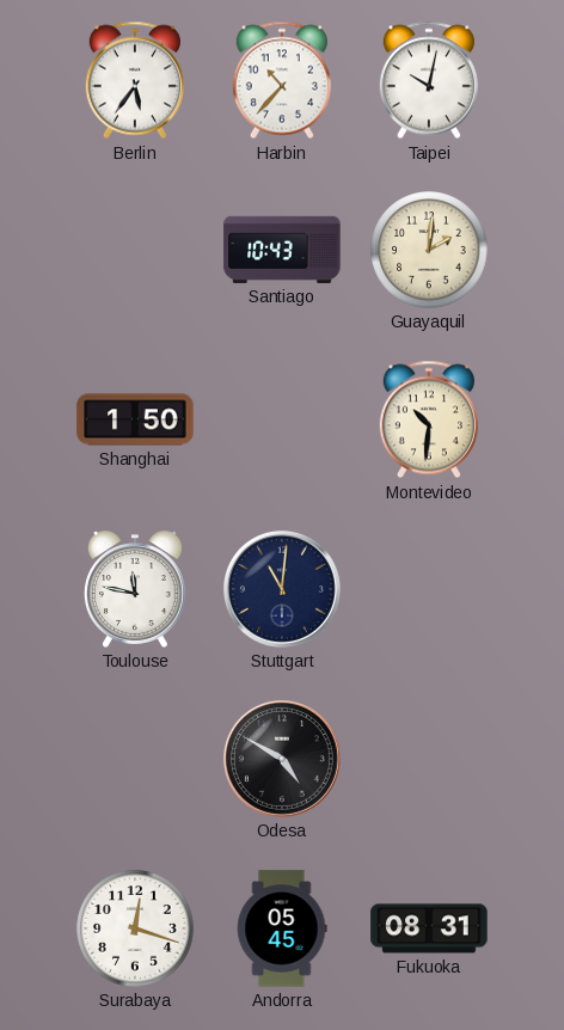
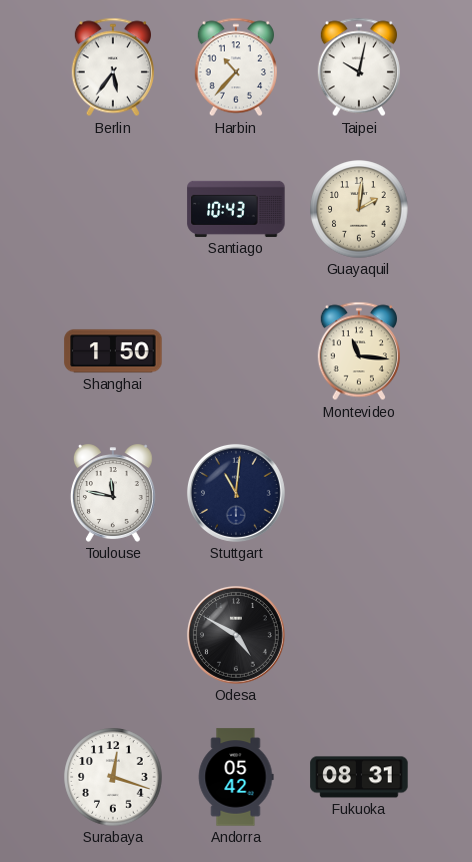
Montevideo: 10:31 -> 11:16 (359, 351)
Andorra: 05:45 -> 05:42 (236, 777)
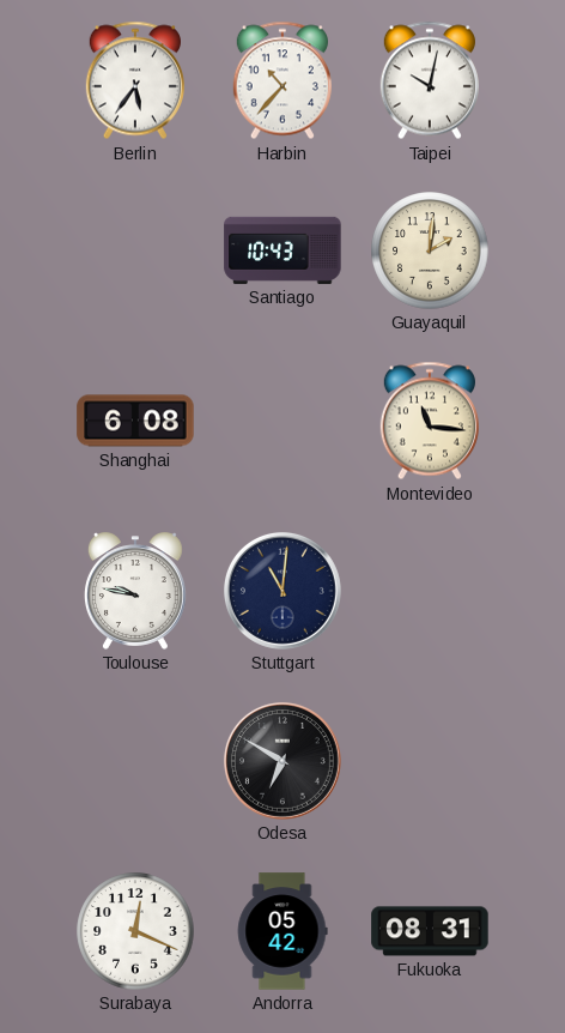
Shanghai: 1:50 -> 6:08 (135, 421)
Toulouse: 11:47 -> 9:47 (135, 591)
Odesa: 4:50 -> 6:50 (282, 761)
Surabaya: 12:18 -> 12:19 (135, 931)
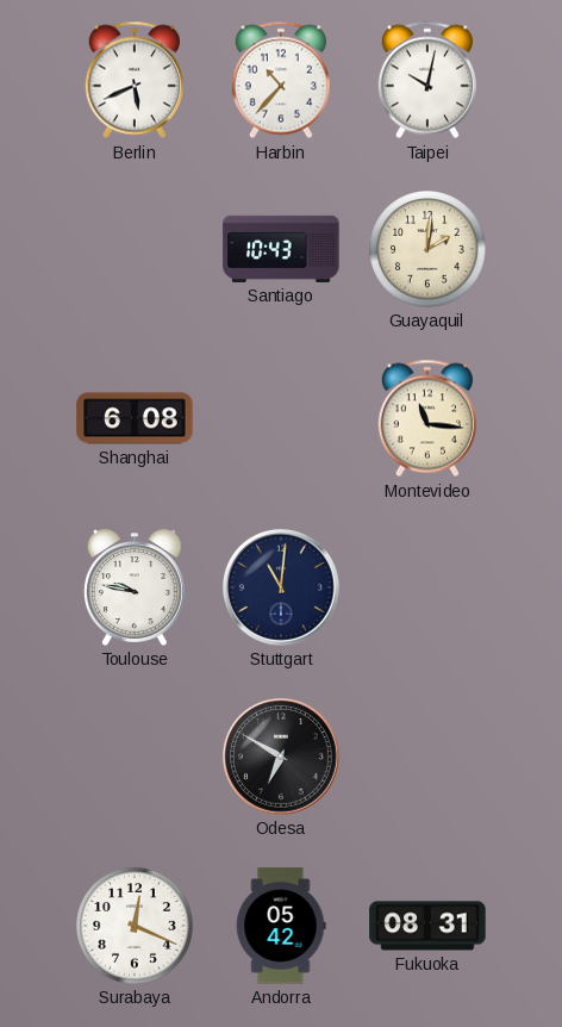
Berlin: 5:36 -> 5:41 (135, 80)
